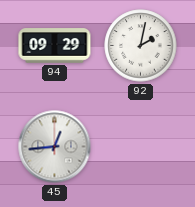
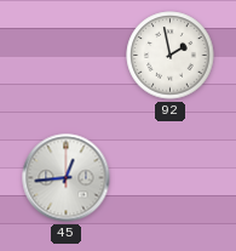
94: 09:29 -> none (55, 46)
92: 2:02 -> 1:58 (171, 56)
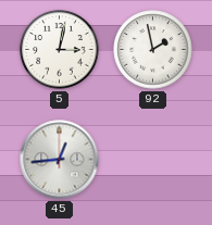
5: none -> 3:02 (60, 50)
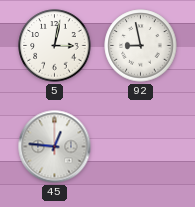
92: 1:58 -> 8:58 (141, 46)
45: 12:44 -> 12:46 (55, 147)
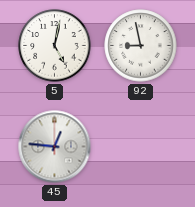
5: 3:02 -> 5:02 (55, 46)
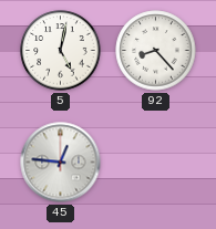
92: 8:58 -> 8:23 (156, 51)
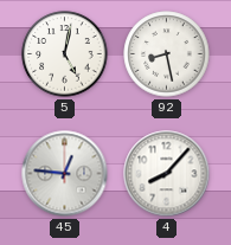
92: 8:23 -> 8:28 (167, 54)
4: none -> 8:07 (167, 174)
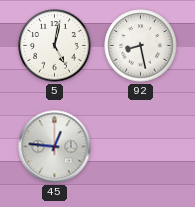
4: 8:07 -> none (167, 174)
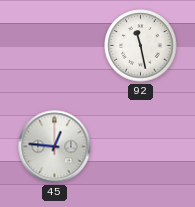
5: 5:02 -> none (55, 46)
92: 8:28 -> 11:28 (141, 46)
